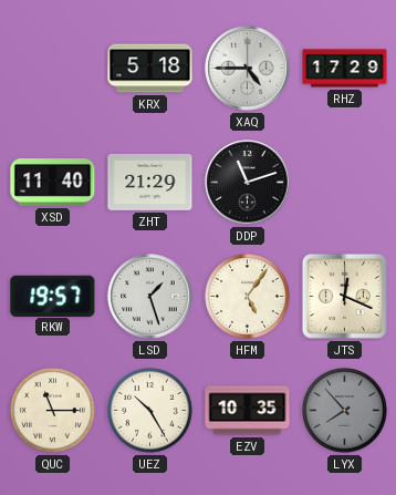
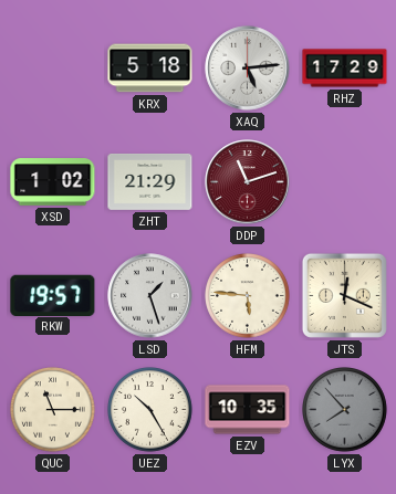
XAQ: 4:45 -> 5:14 (248, 69)
XSD: 11:40 -> 1:02 (53, 182)
DDP dial: black -> burgundy (248, 182)
HFM: 5:06 -> 5:46 (248, 296)
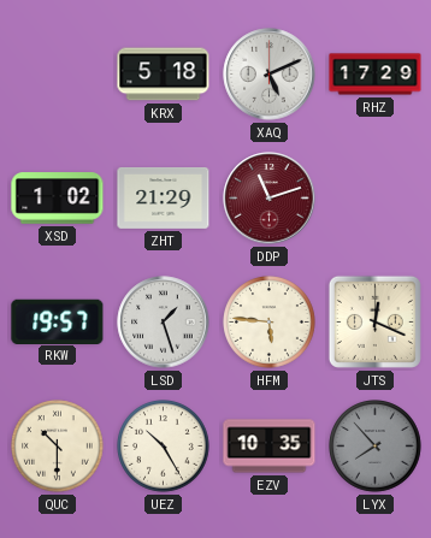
XAQ: 5:14 -> 5:11 (270, 75)
QUC: 11:15 -> 10:30 (58, 447)
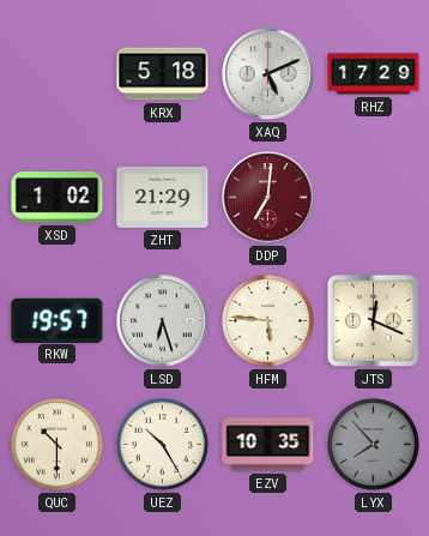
DDP: 11:12 -> 7:01 (268, 198)
LSD: 1:27 -> 6:27 (163, 321)
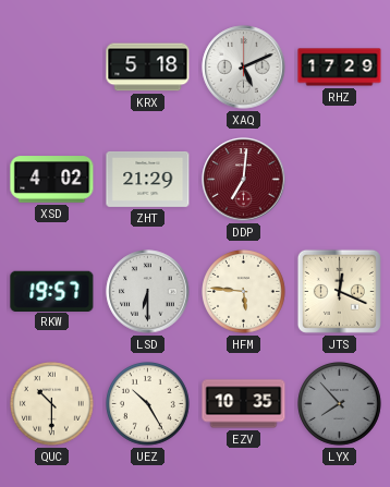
XSD: 1:02 -> 4:02 (52, 180)
LSD: 6:27 -> 6:30 (148, 292)
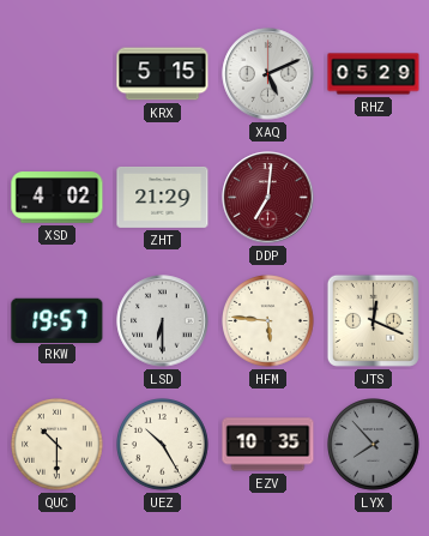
KRX: 5:18 -> 5:15 (163, 74)
RHZ: 17:29 -> 05:29 (374, 74)
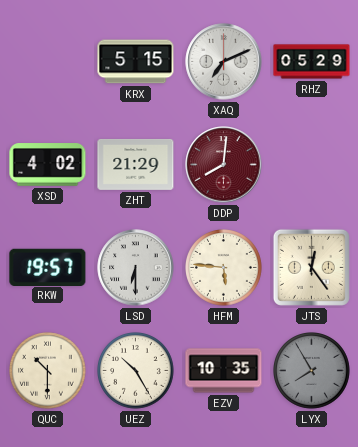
XAQ: 5:11 -> 7:11 (224, 62)
DDP: 7:01 -> 8:01 (224, 165)
JTS: 12:19 -> 12:24 (311, 267)
LYX: 7:53 -> 7:55 (312, 371)
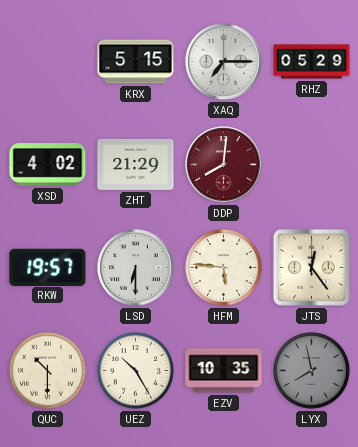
XAQ: 7:11 -> 7:15 (224, 62)
LYX: 7:55 -> 7:58 (312, 371)
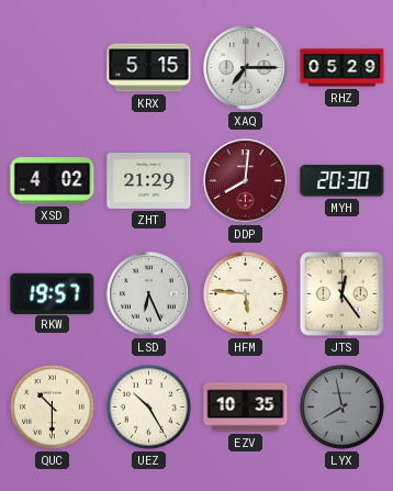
MYH: none -> 20:30 (343, 181)
LSD: 6:30 -> 6:26 (149, 294)
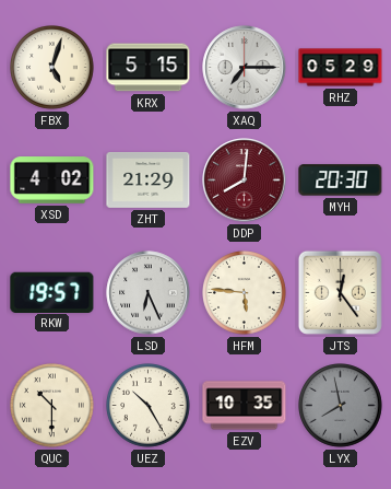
FBX: none -> 5:03 (52, 68)
